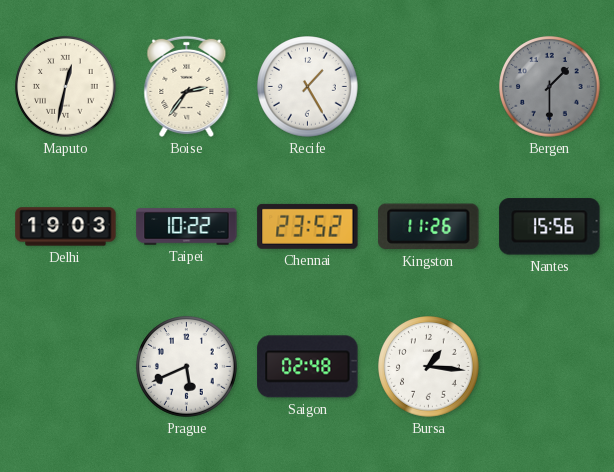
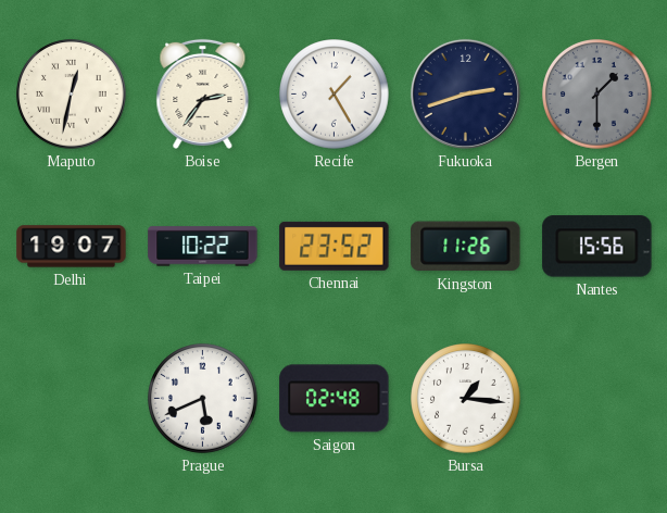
Fukuoka: none -> 2:42 (465, 93)
Delhi: 19:03 -> 19:07 (72, 247)
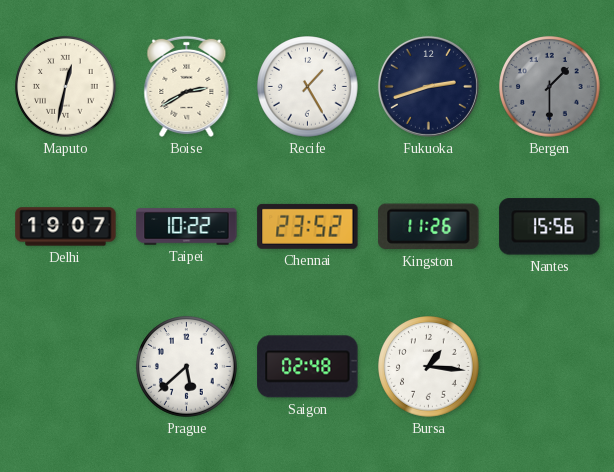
Boise: 2:36 -> 2:40 (187, 86)
Prague: 5:41 -> 5:38 (187, 367)
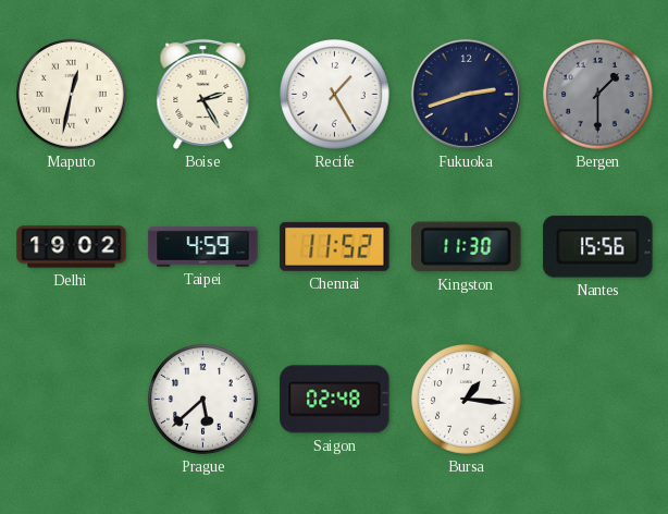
Boise: 2:40 -> 2:25 (203, 94)
Delhi: 19:07 -> 19:02 (72, 247)
Taipei: 10:22 -> 4:59 (203, 247)
Chennai: 23:52 -> 11:52 (335, 246)
Kingston: 11:26 -> 11:30 (467, 247)
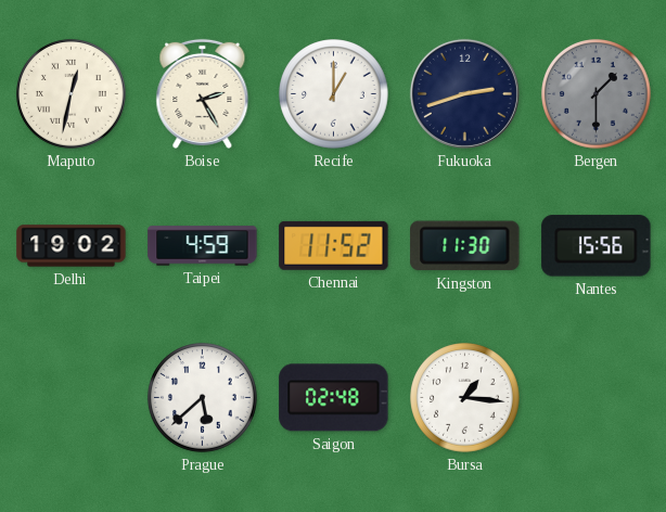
Recife: 1:25 -> 1:00 (334, 94)
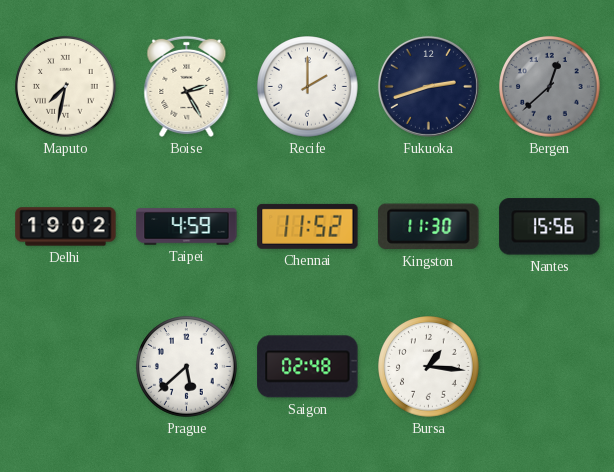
Maputo: 12:32 -> 7:32 (66, 87)
Recife: 1:00 -> 2:00 (308, 87)
Bergen: 1:30 -> 12:38 (550, 87)
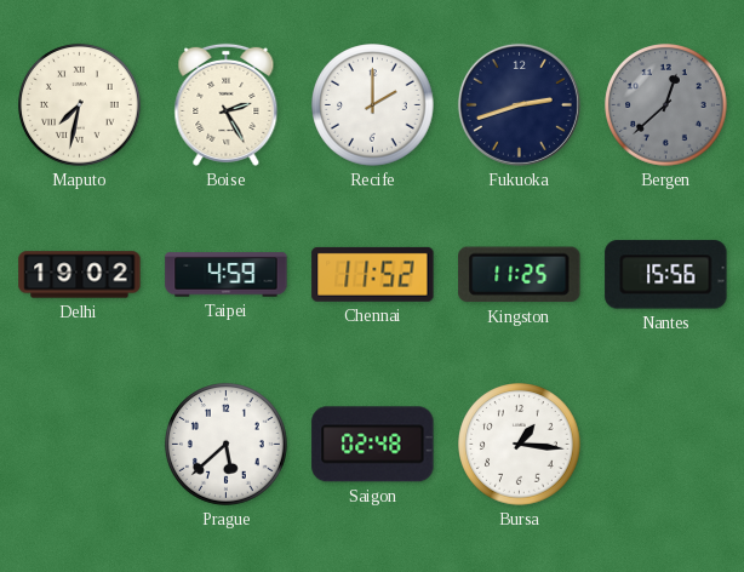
Kingston: 11:30 -> 11:25 (520, 275)
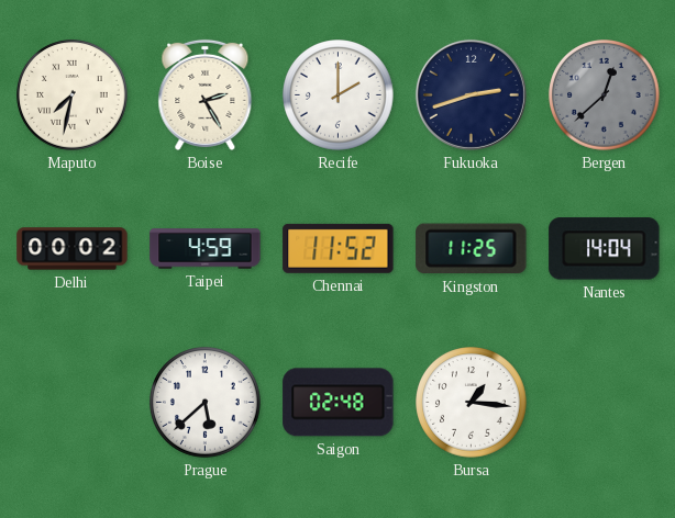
Delhi: 19:02 -> 00:02 (73, 249)
Nantes: 15:56 -> 14:04 (605, 249)
